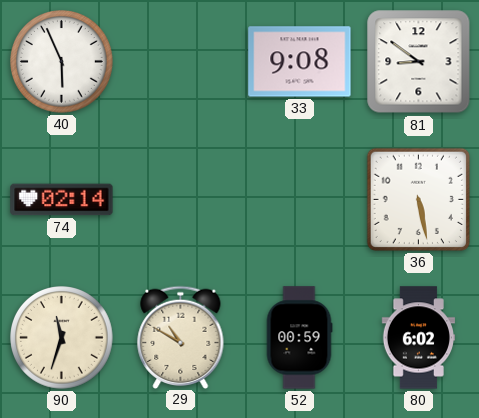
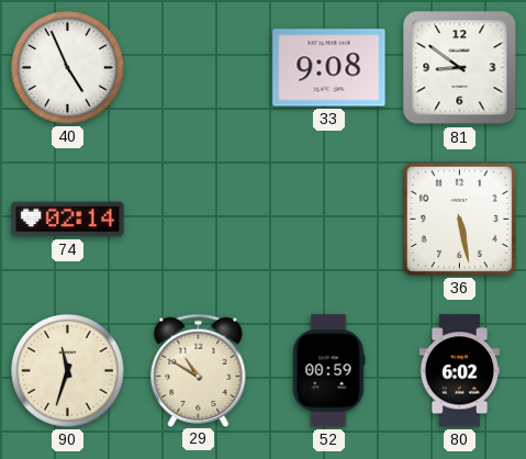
40: 5:56 -> 4:56 (68, 68)
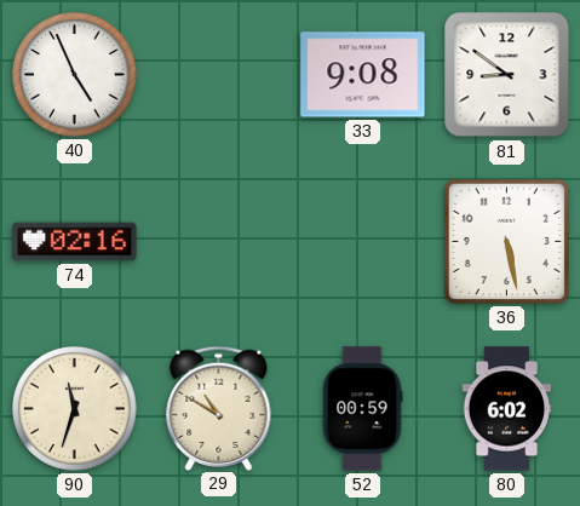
74: 02:14 -> 02:16 (75, 242)
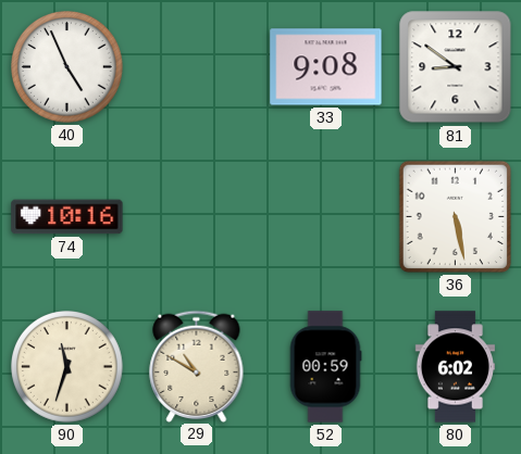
74: 02:16 -> 10:16 (67, 217)
